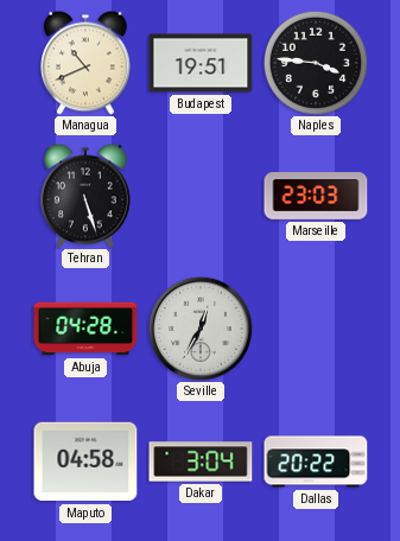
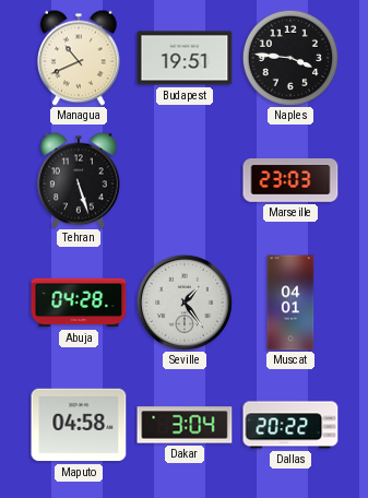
Seville: 12:35 -> 1:24 (185, 303)
Muscat: none -> 04:01 (290, 303)
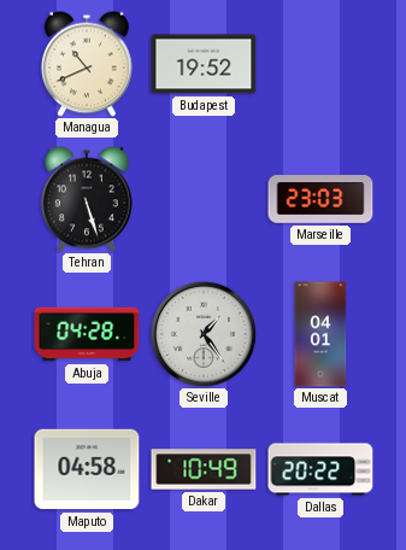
Budapest: 19:51 -> 19:52 (204, 64)
Naples: 3:46 -> none (289, 57)
Dakar: 3:04 -> 10:49 (204, 469)
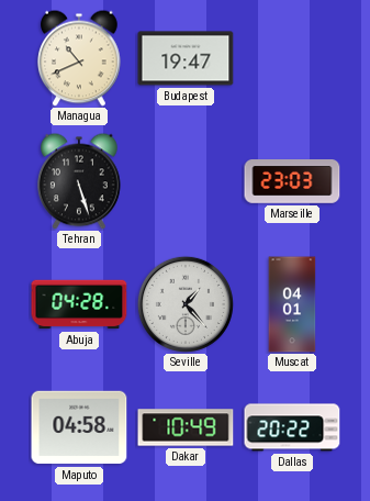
Budapest: 19:52 -> 19:47 (186, 58)
Seville: 1:24 -> 1:23 (186, 304)
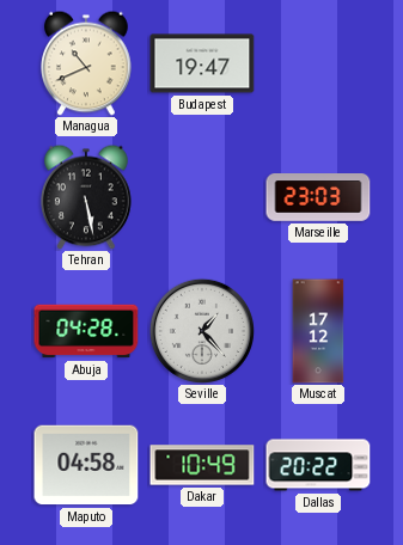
Tehran: 5:27 -> 5:28 (86, 197)
Muscat: 04:01 -> 17:12 (318, 331)
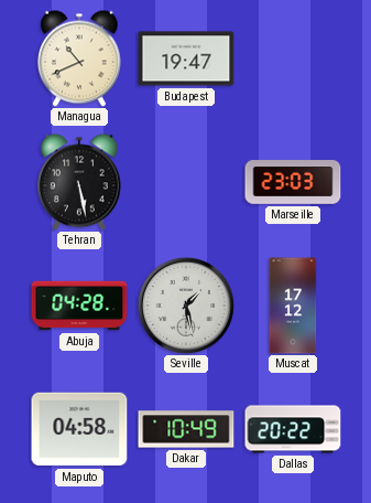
Seville: 1:23 -> 1:28 (186, 306)
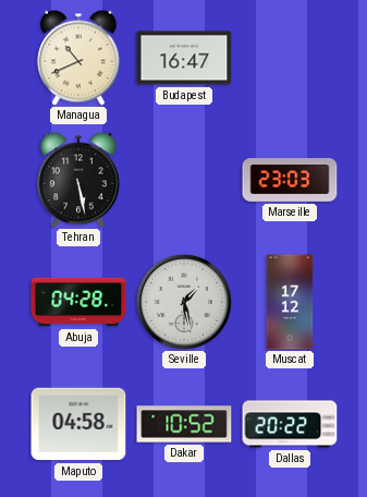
Budapest: 19:47 -> 16:47 (184, 58)
Dakar: 10:49 -> 10:52 (184, 424)
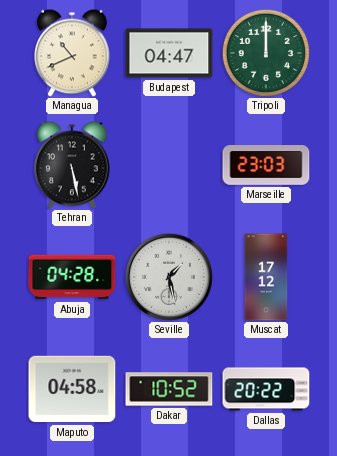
Budapest: 16:47 -> 04:47 (169, 53)
Tripoli: none -> 12:00 (265, 52)
